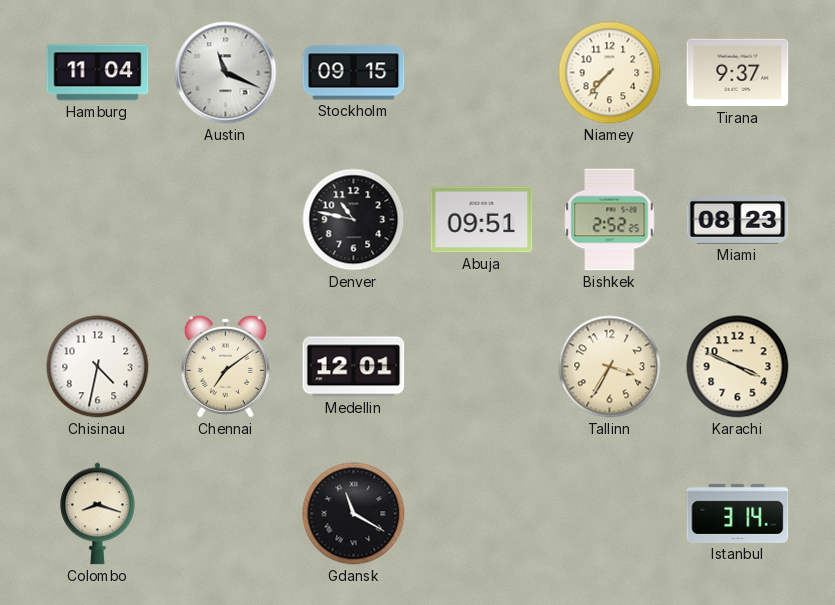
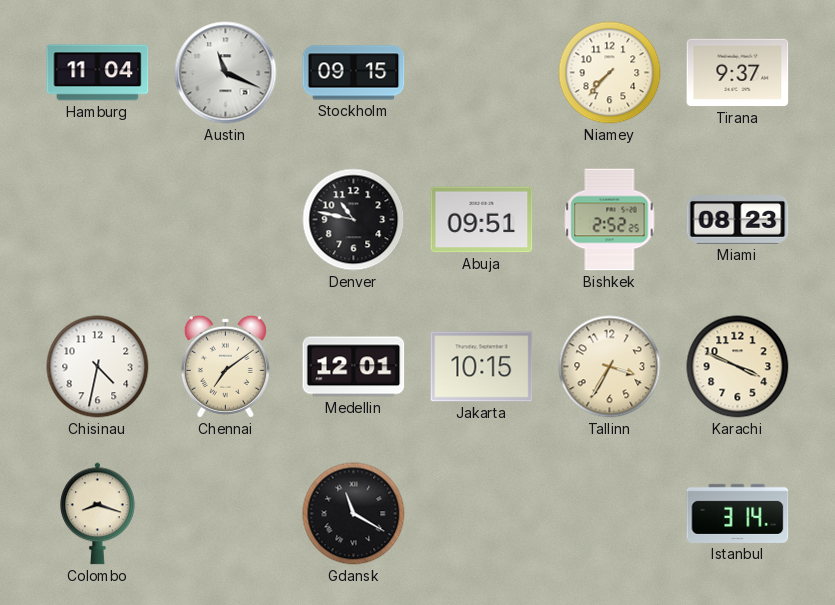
Jakarta: none -> 10:15 (482, 367)
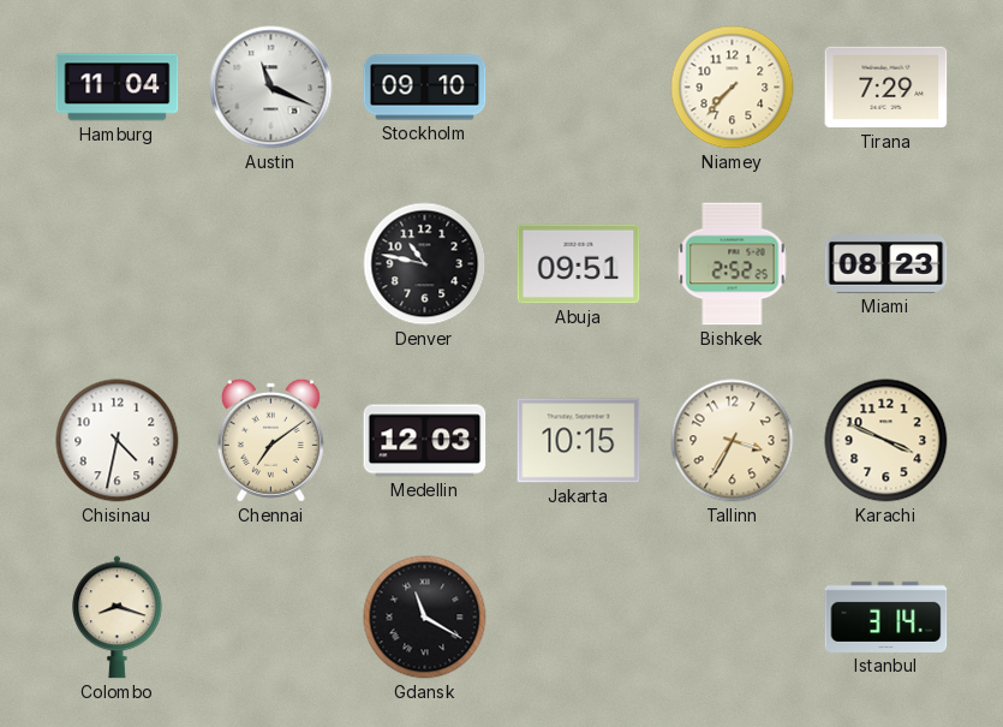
Stockholm: 09:15 -> 09:10 (425, 88)
Tirana: 9:37 -> 7:29 (886, 88)
Medellin: 12:01 -> 12:03 (425, 441)
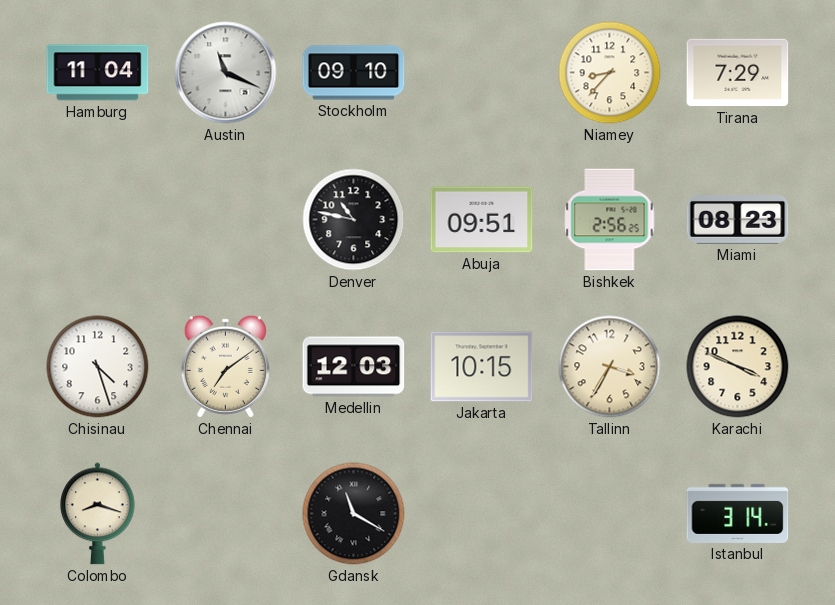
Niamey: 7:37 -> 8:37 (610, 73)
Bishkek: 2:52 -> 2:56 (610, 220)
Chisinau: 4:32 -> 4:27 (98, 367)
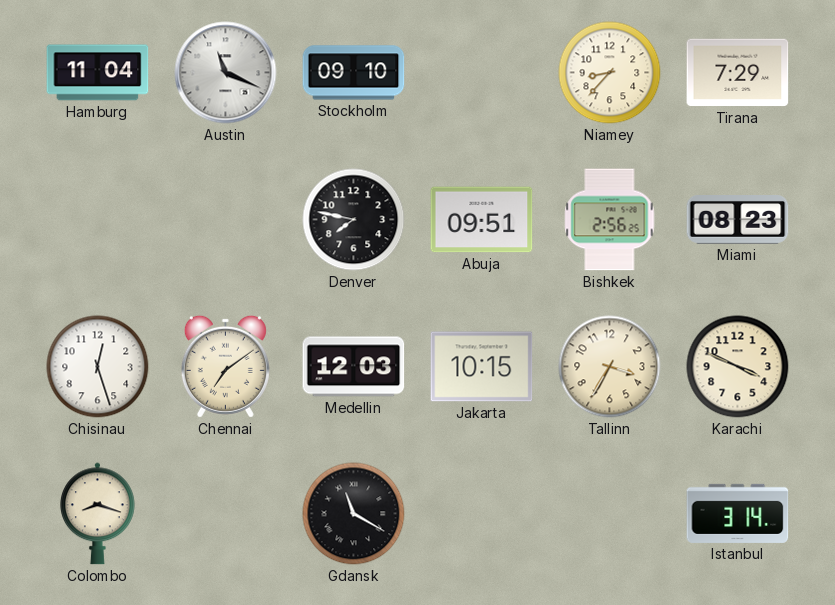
Denver: 10:47 -> 7:47 (354, 220)
Chisinau: 4:27 -> 12:27 (98, 367)
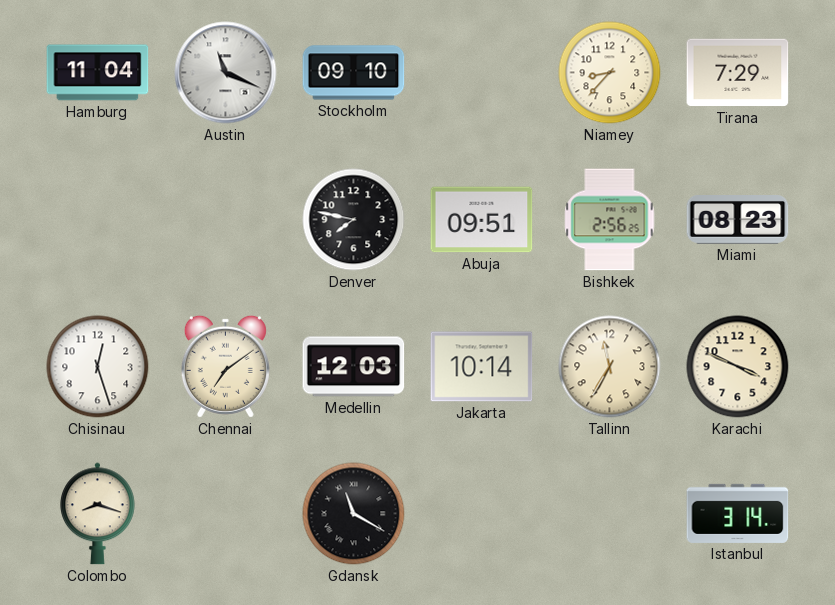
Jakarta: 10:15 -> 10:14 (482, 367)
Tallinn: 3:35 -> 11:35 (610, 367)
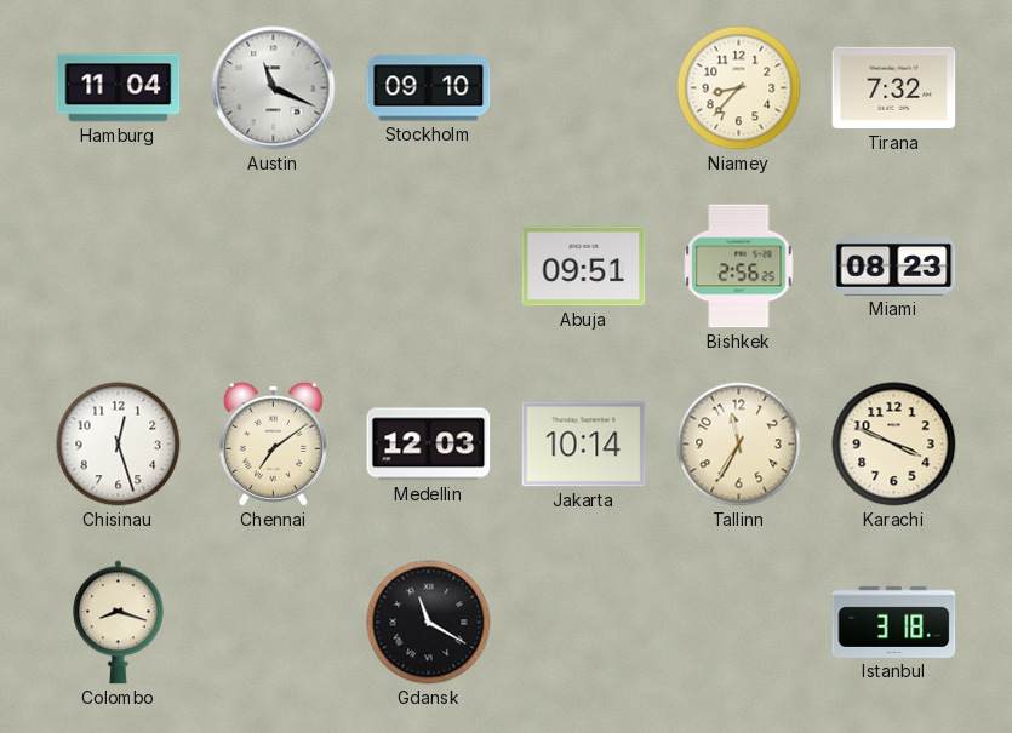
Tirana: 7:29 -> 7:32 (894, 88)
Denver: 7:47 -> none (354, 220)
Istanbul: 3:14 -> 3:18 (894, 622)
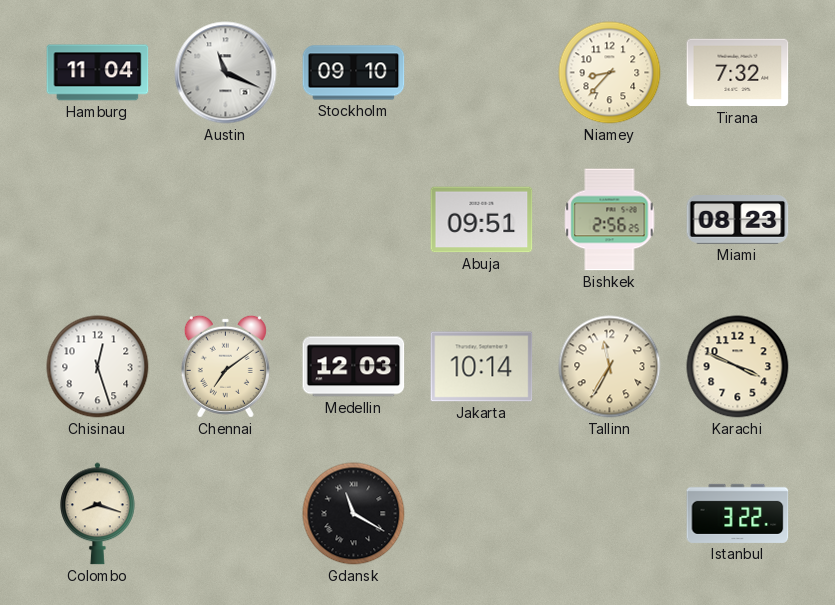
Istanbul: 3:18 -> 3:22 (738, 513)
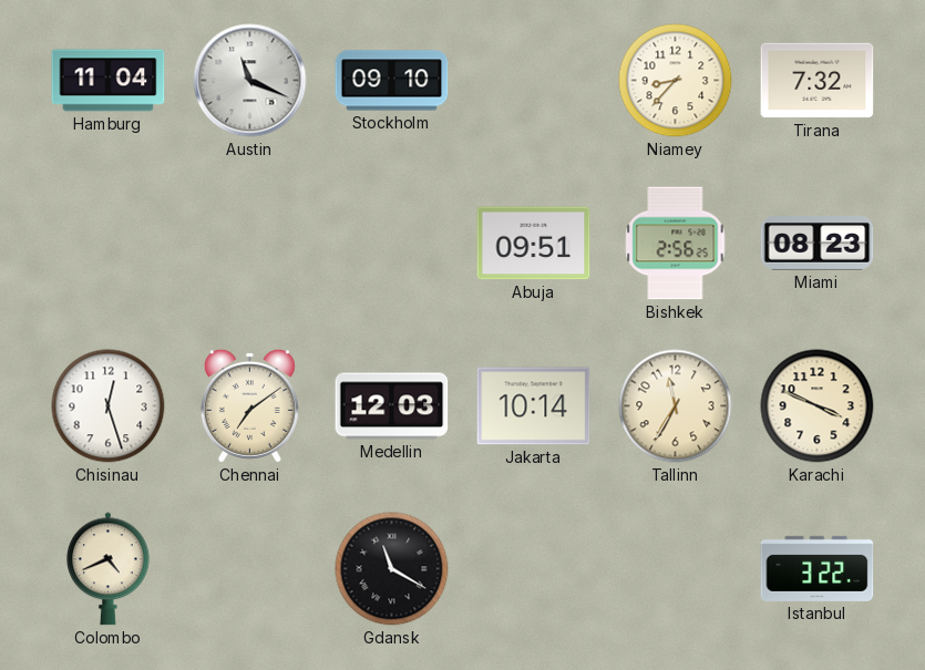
Colombo: 8:18 -> 4:41 (109, 569)
